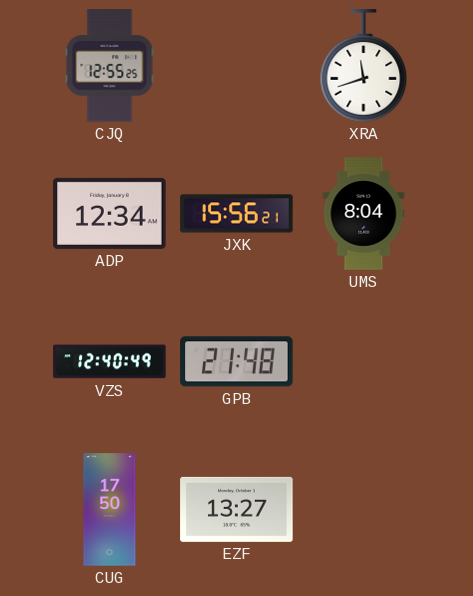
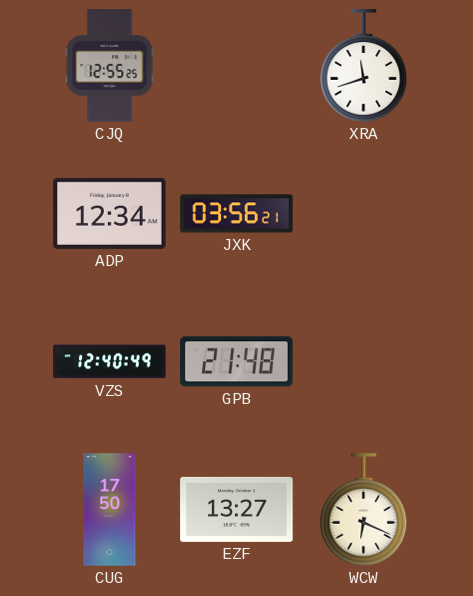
JXK: 15:56 -> 03:56 (237, 214)
UMS: 8:04 -> none (364, 214)
WCW: none -> 6:19 (364, 510)
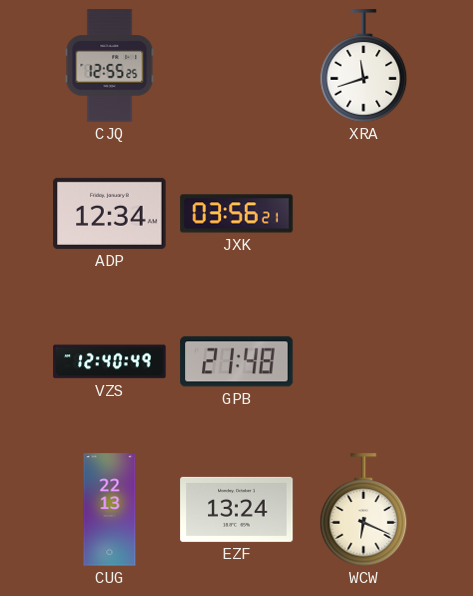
CUG: 17:50 -> 22:13 (110, 510)
EZF: 13:27 -> 13:24 (237, 509)
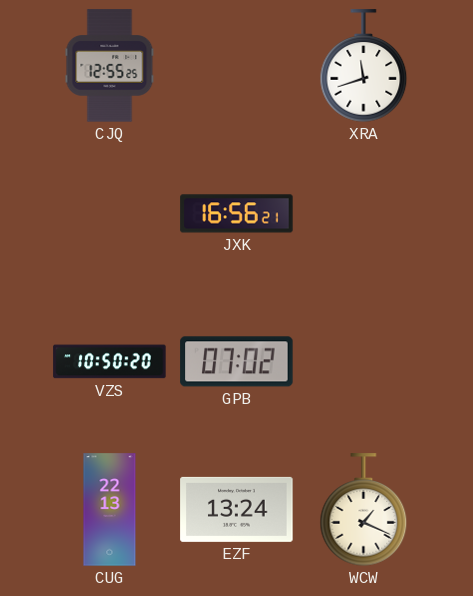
ADP: 12:34 -> none (110, 213)
JXK: 03:56 -> 16:56 (237, 214)
VZS: 12:40 -> 10:50 (110, 362)
GPB: 21:48 -> 07:02 (237, 362)
WCW: 6:19 -> 1:19 (364, 510)
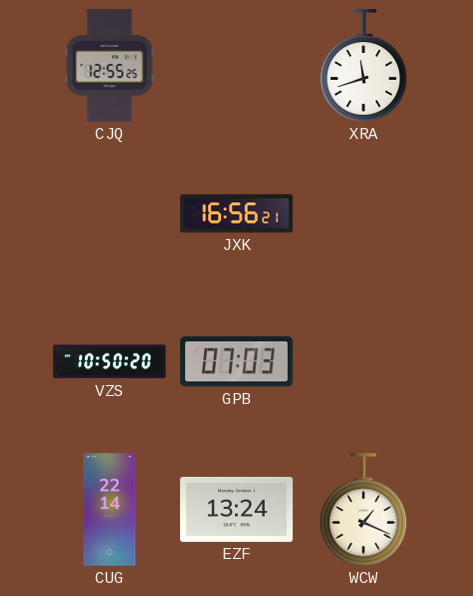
GPB: 07:02 -> 07:03 (237, 362)
CUG: 22:13 -> 22:14 (110, 510)
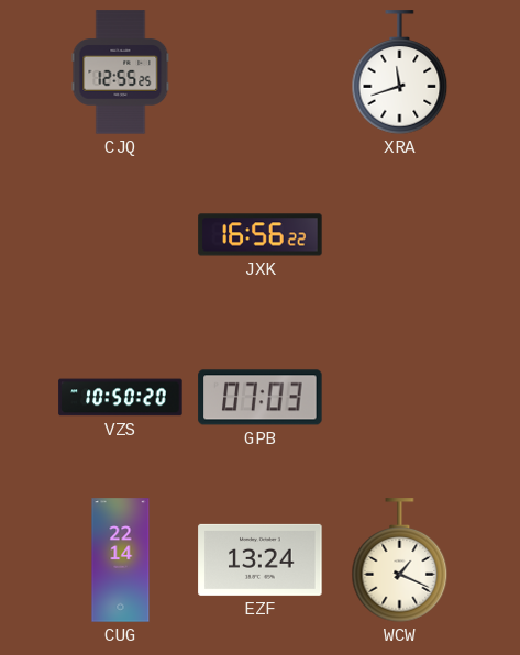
JXK: 16:56:21 -> 16:56:22 (261, 235)
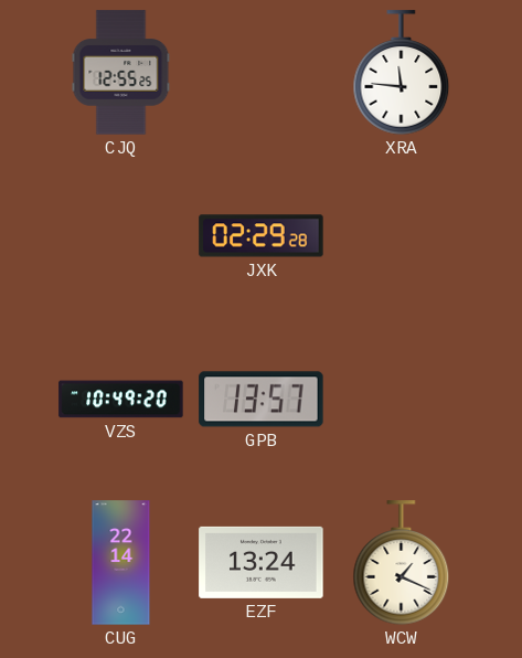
XRA: 11:42 -> 11:46 (402, 73)
JXK: 16:56 -> 02:29 (262, 236)
VZS: 10:50 -> 10:49 (121, 400)
GPB: 07:03 -> 13:57 (262, 400)
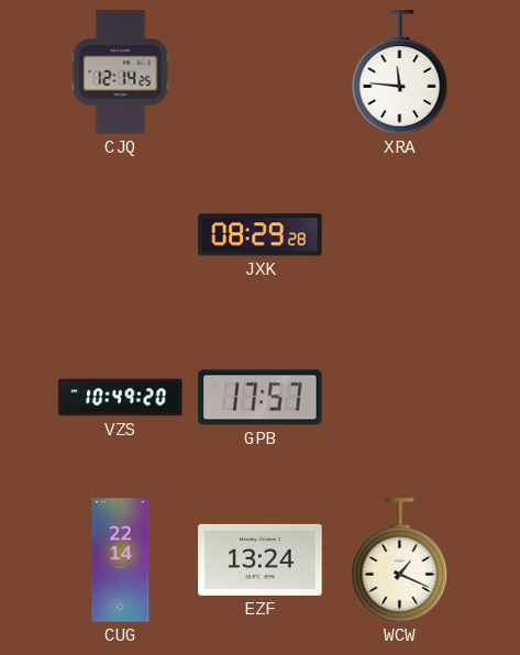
CJQ: 12:55 -> 12:14 (121, 73)
JXK: 02:29 -> 08:29 (261, 235)
GPB: 13:57 -> 17:57 (261, 398)
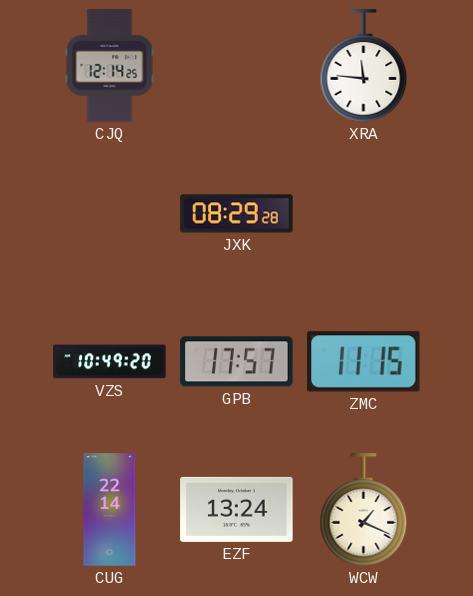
ZMC: none -> 11:15 (364, 362)
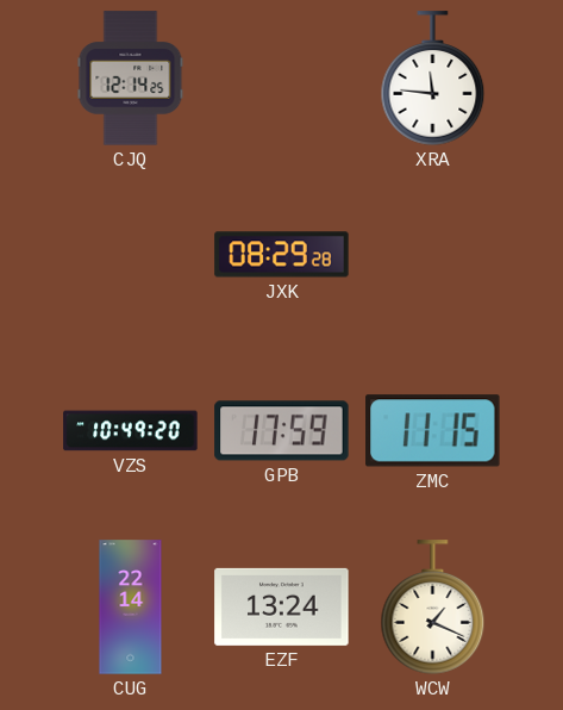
GPB: 17:57 -> 17:59 (282, 431)
